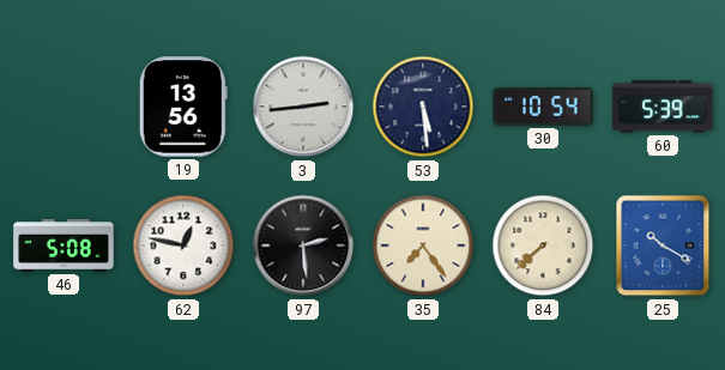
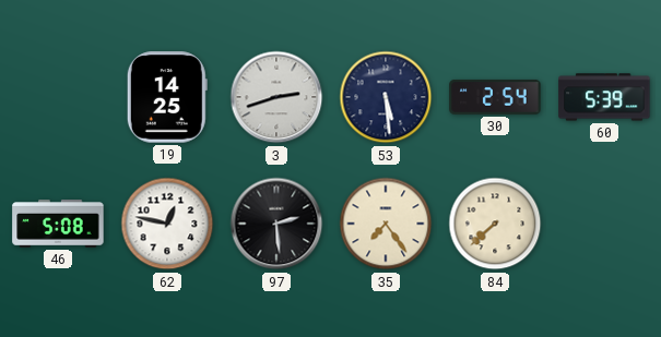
19: 13:56 -> 14:25 (167, 97)
3: 2:44 -> 2:42 (276, 97)
30: 10:54 -> 2:54 (495, 97)
25: 10:20 -> none (663, 245)
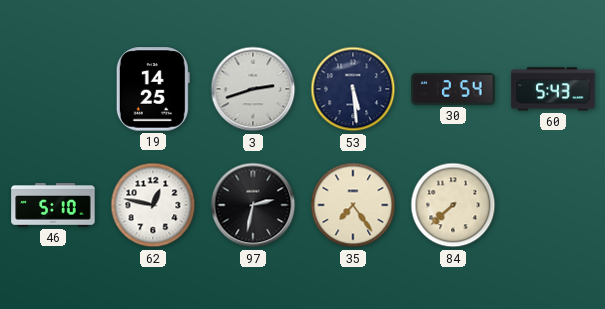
60: 5:39 -> 5:43 (553, 89)
46: 5:08 -> 5:10 (53, 206)
97: 2:29 -> 2:32 (253, 205)
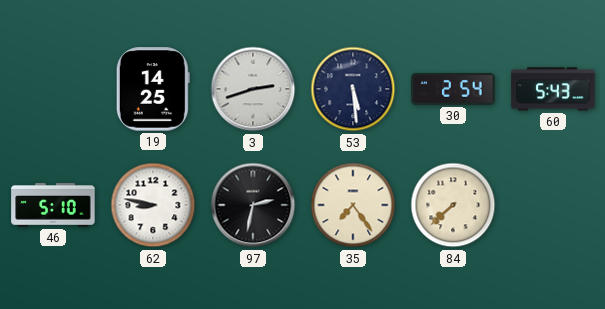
62: 12:47 -> 8:47 (153, 205)
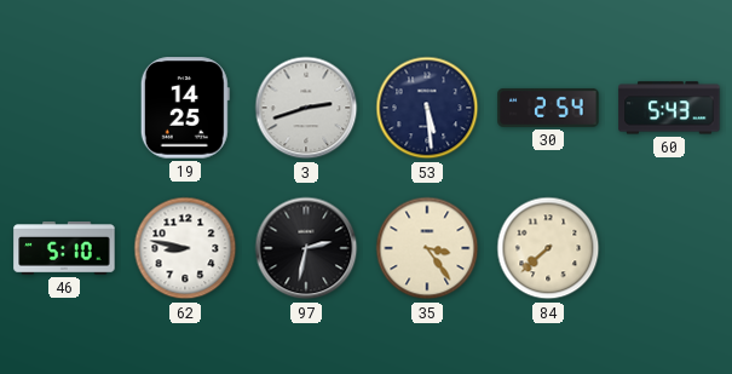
35: 7:24 -> 3:24 (427, 248)
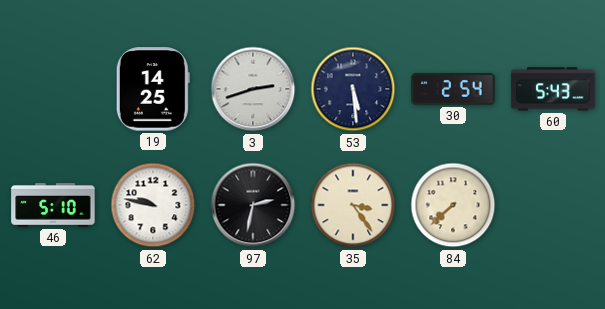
62: 8:47 -> 9:47 (153, 205)
